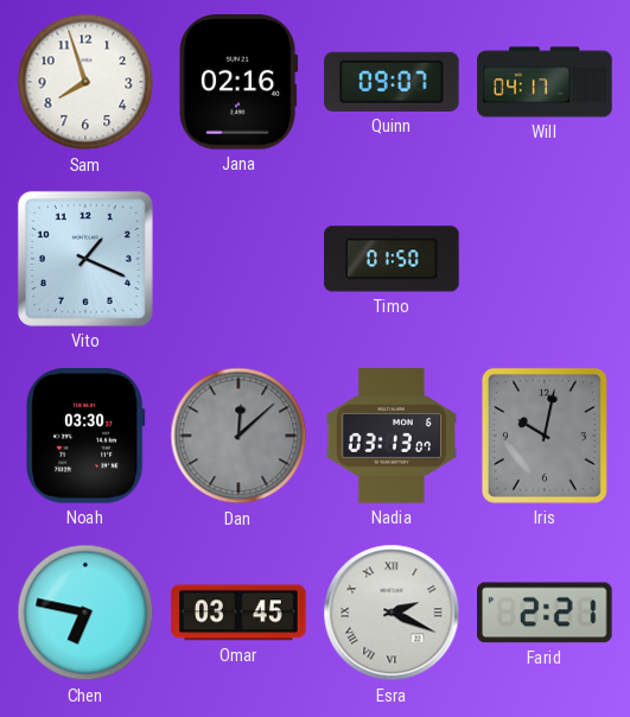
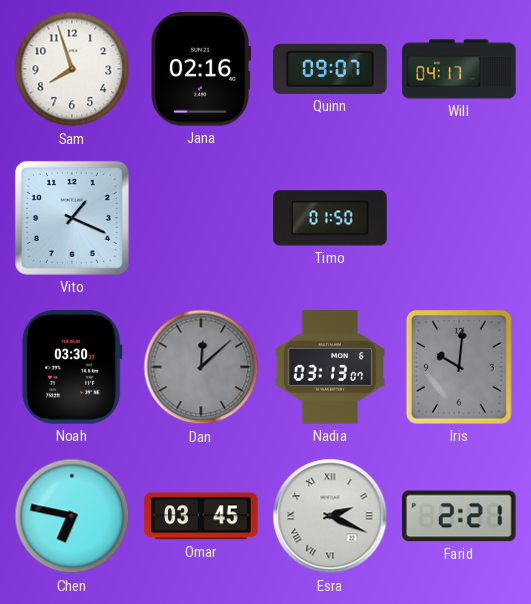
Iris: 10:02 -> 10:01 (459, 367)
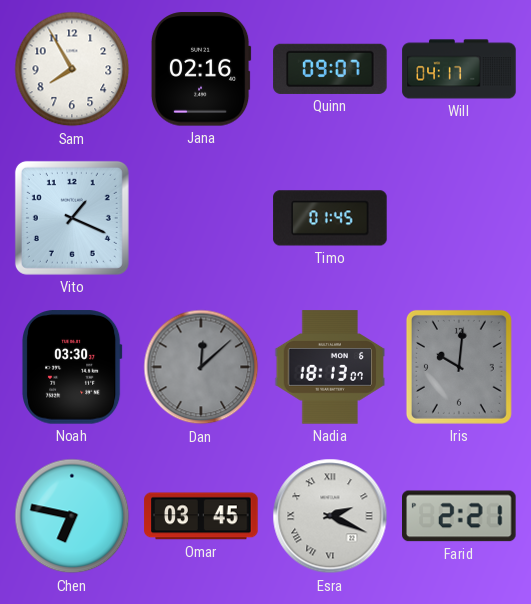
Sam: 7:57 -> 7:55 (72, 69)
Timo: 01:50 -> 01:45 (330, 218)
Nadia: 03:13 -> 18:13 (330, 367)
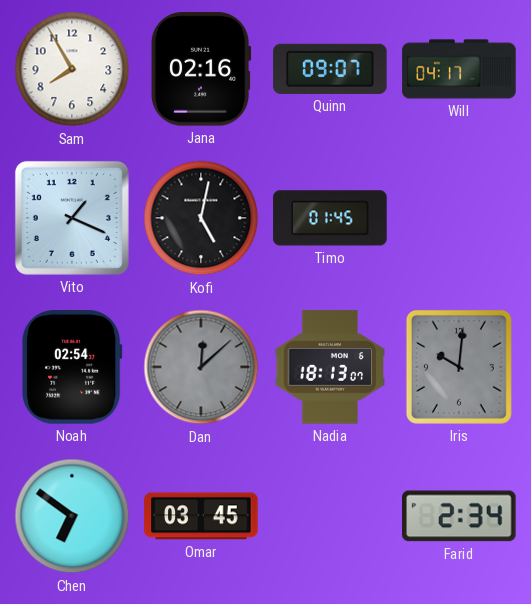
Kofi: none -> 5:02 (201, 218)
Noah: 03:30 -> 02:54 (72, 367)
Chen: 6:47 -> 6:51 (72, 516)
Esra: 2:19 -> none (330, 516)
Farid: 2:21 -> 2:34 (459, 516)
